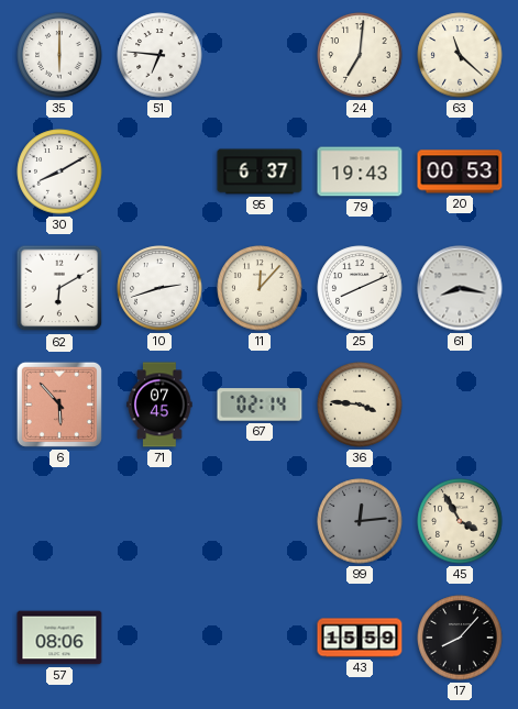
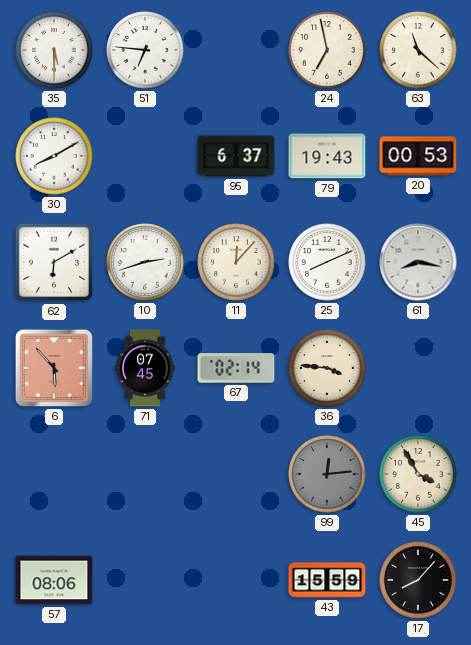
35: 6:00 -> 5:30 (54, 50)
24: 7:01 -> 6:58 (327, 50)
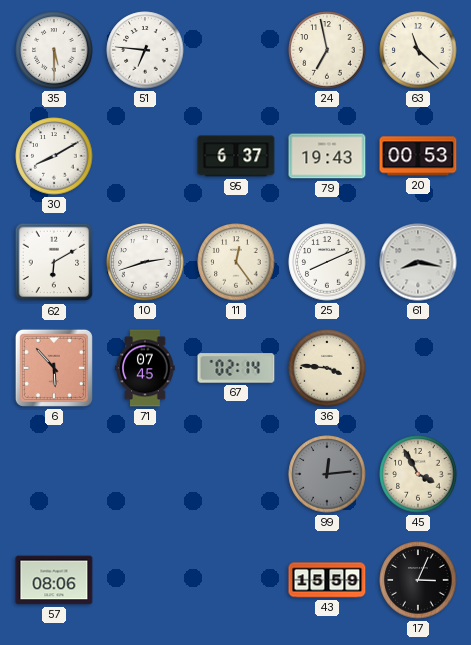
11: 12:07 -> 12:24 (236, 262)
17: 8:07 -> 3:04 (418, 580)
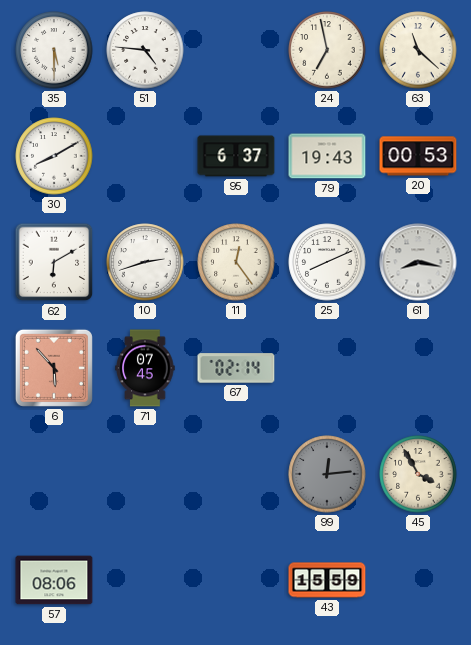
51: 6:46 -> 4:46 (145, 50)
36: 3:46 -> none (327, 368)
17: 3:04 -> none (418, 580)
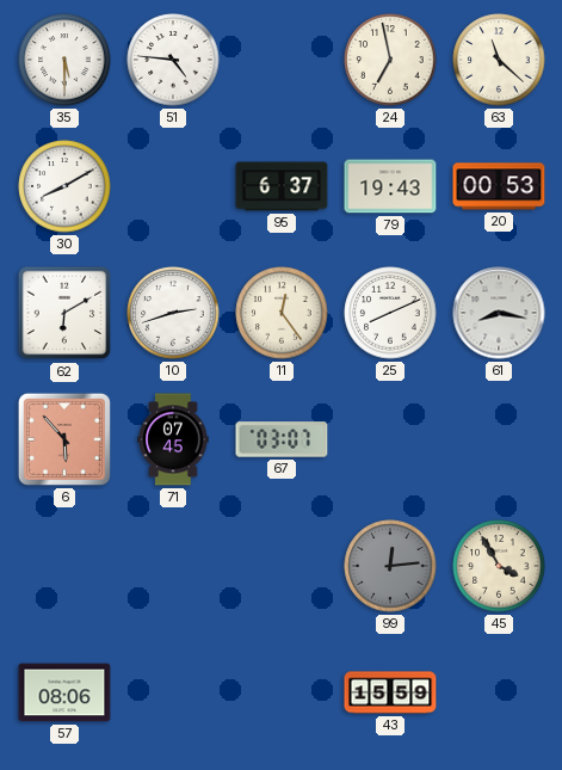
67: 02:14 -> 03:07 (282, 439)
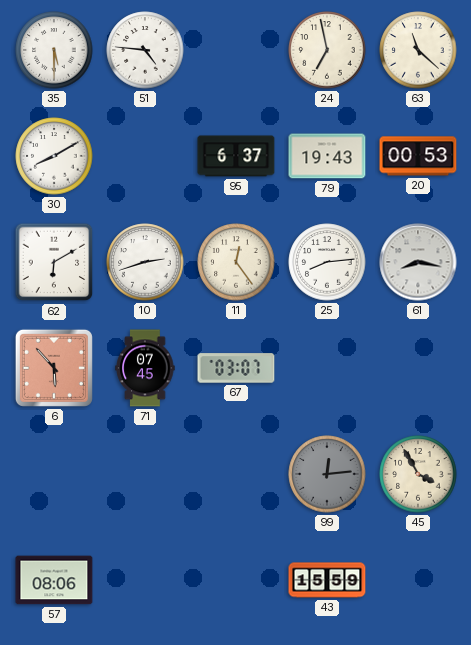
25: 8:11 -> 8:14 (327, 262)
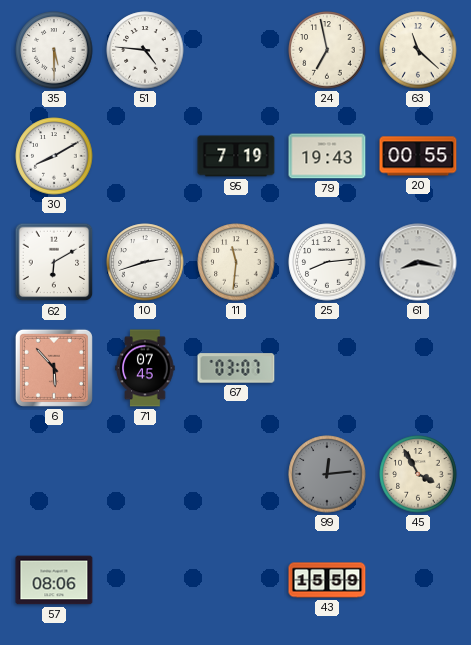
95: 6:37 -> 7:19 (236, 156)
20: 00:53 -> 00:55 (418, 156)
11: 12:24 -> 11:31 (236, 262)
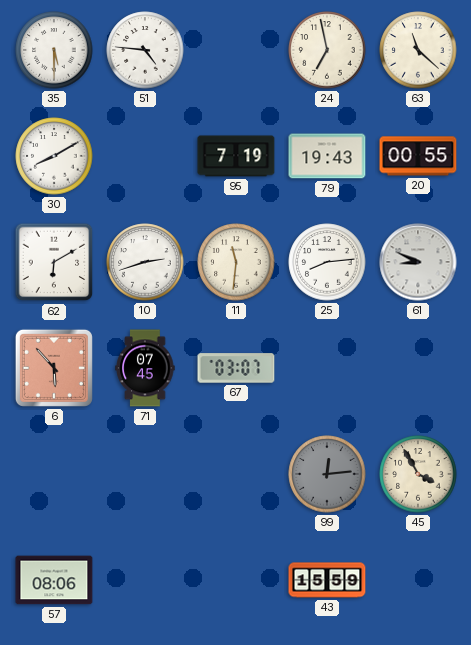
61: 8:17 -> 8:49 (418, 262)
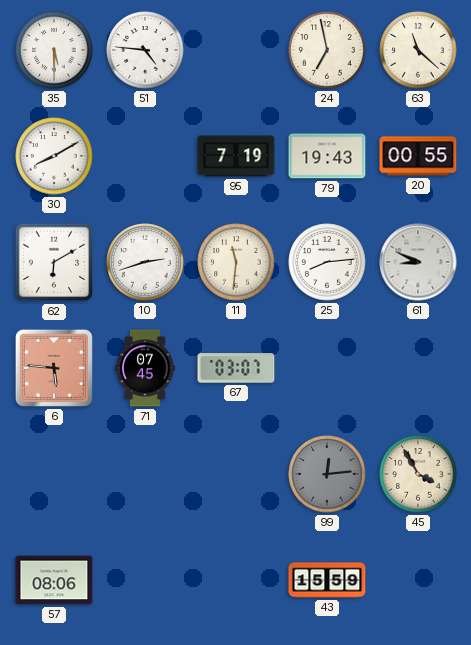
6: 5:53 -> 5:46 (54, 368)
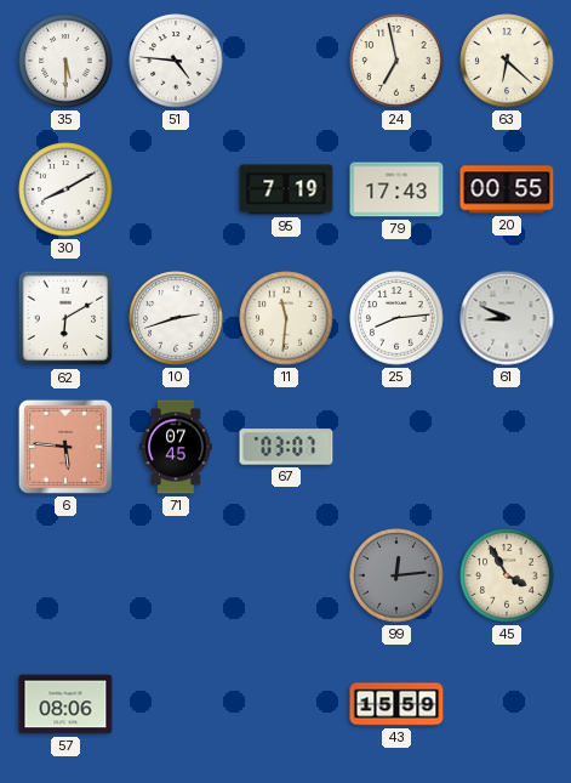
63: 11:22 -> 6:22 (507, 61)
79: 19:43 -> 17:43 (396, 189)
